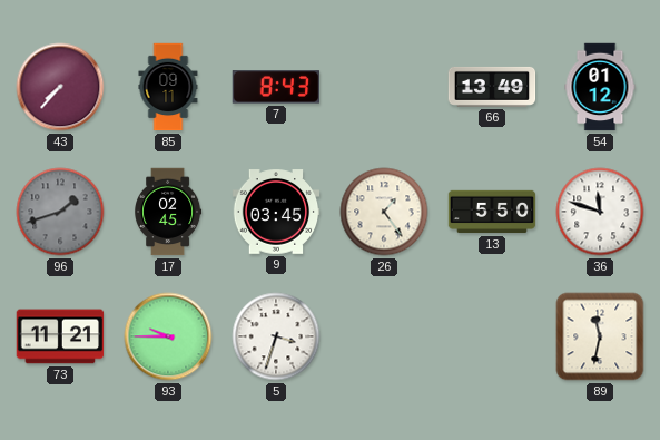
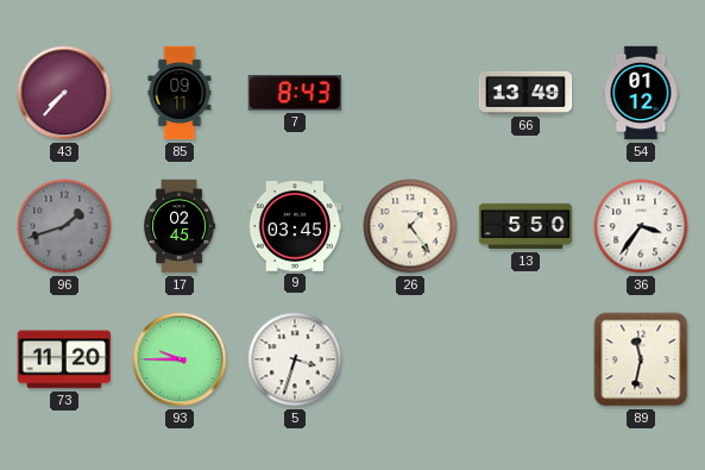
36: 11:48 -> 3:36 (641, 226)
73: 11:21 -> 11:20 (64, 359)
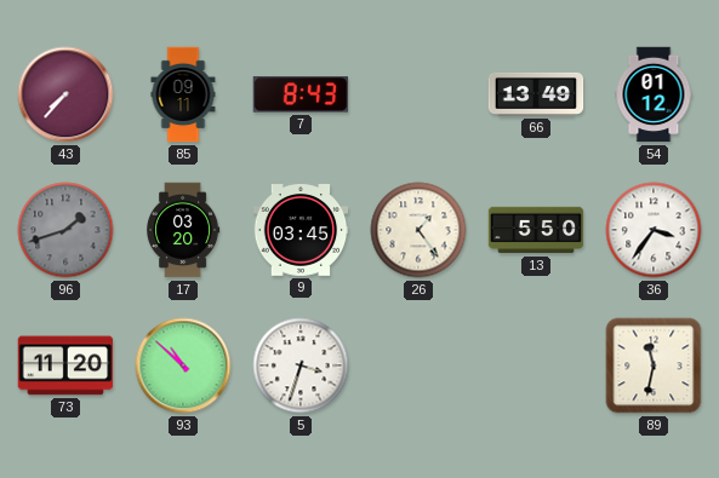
17: 02:45 -> 03:20 (184, 230)
93: 9:45 -> 10:52 (183, 365)
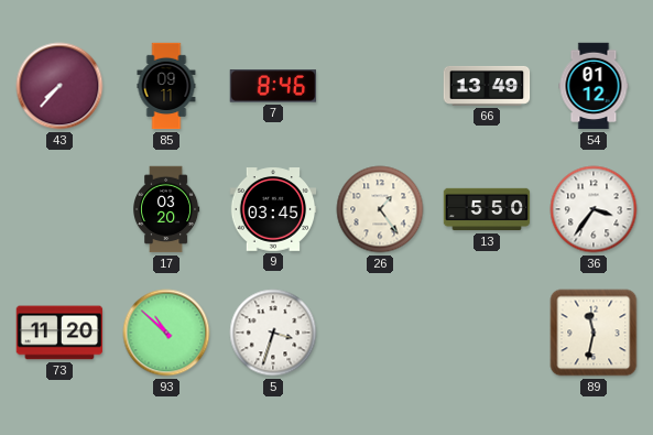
7: 8:43 -> 8:46 (273, 86)
96: 1:42 -> none (65, 230)
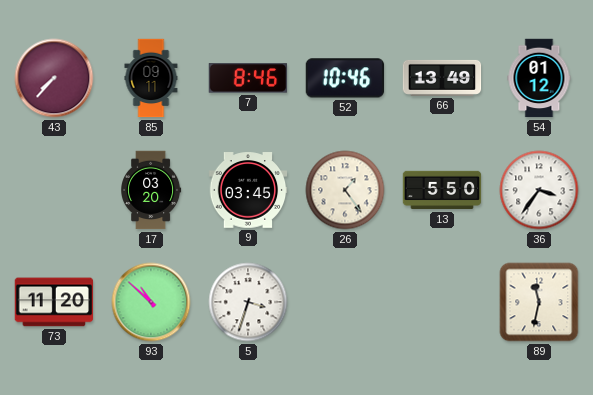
52: none -> 10:46 (345, 78)
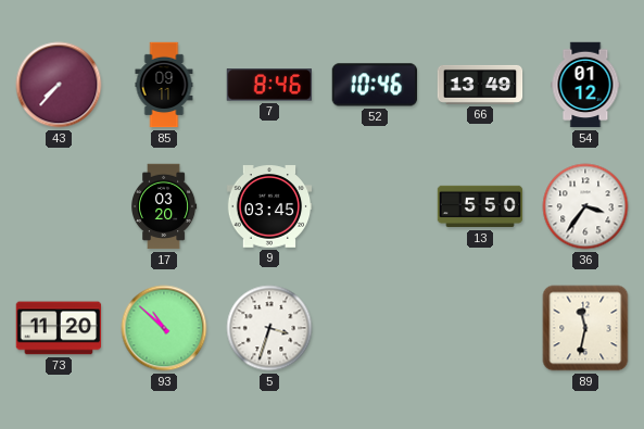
26: 1:24 -> none (345, 190)
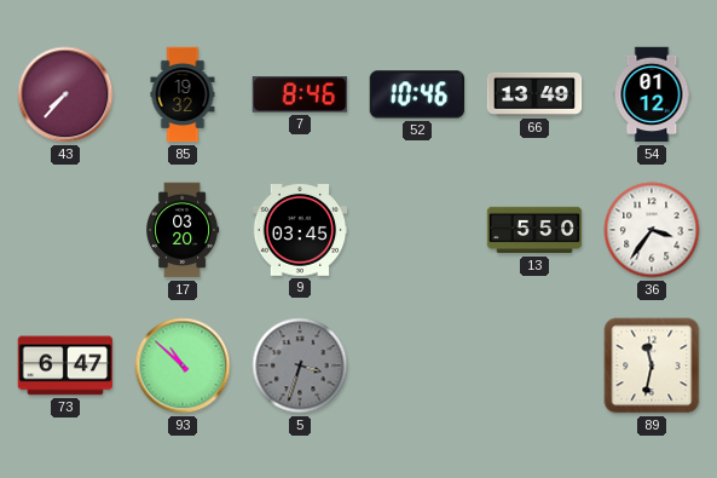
85: 09:11 -> 19:32 (183, 94)
73: 11:20 -> 6:47 (65, 365)
5 dial: white -> grey (300, 365)
